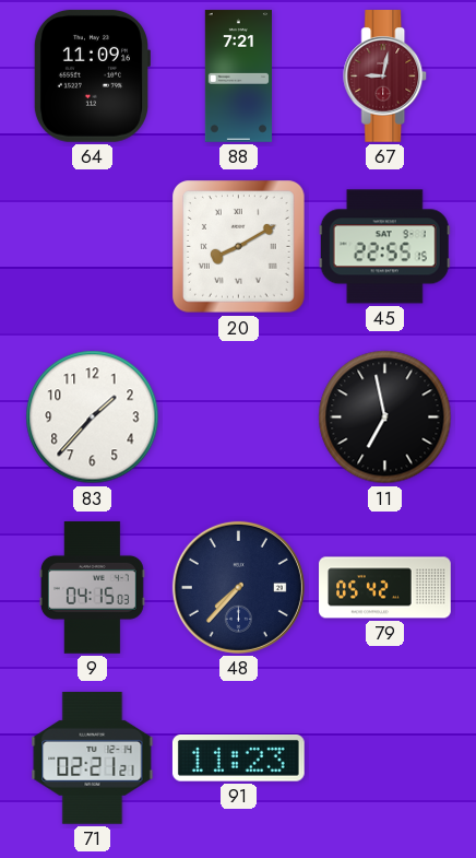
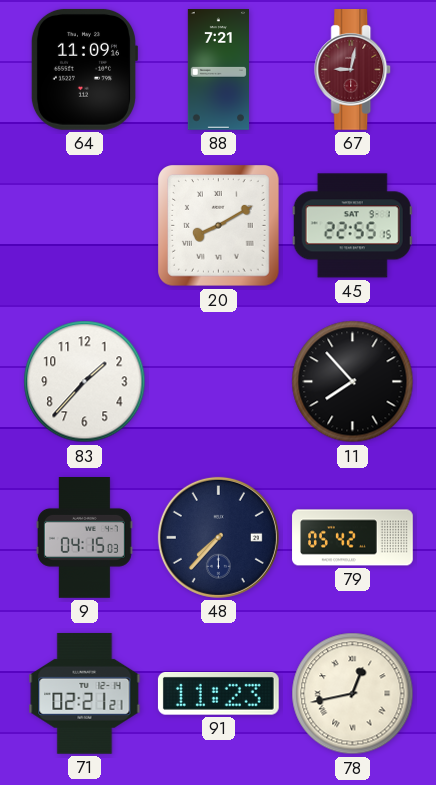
11: 6:58 -> 7:53 (353, 382)
78: none -> 12:43 (353, 694)
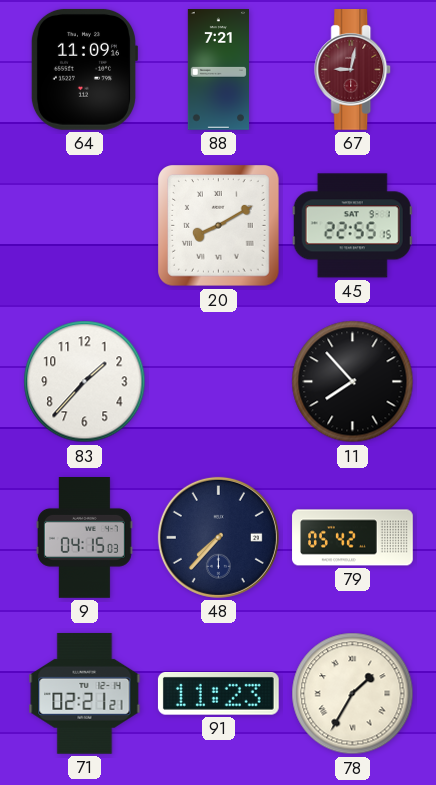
78: 12:43 -> 1:35 (353, 694)
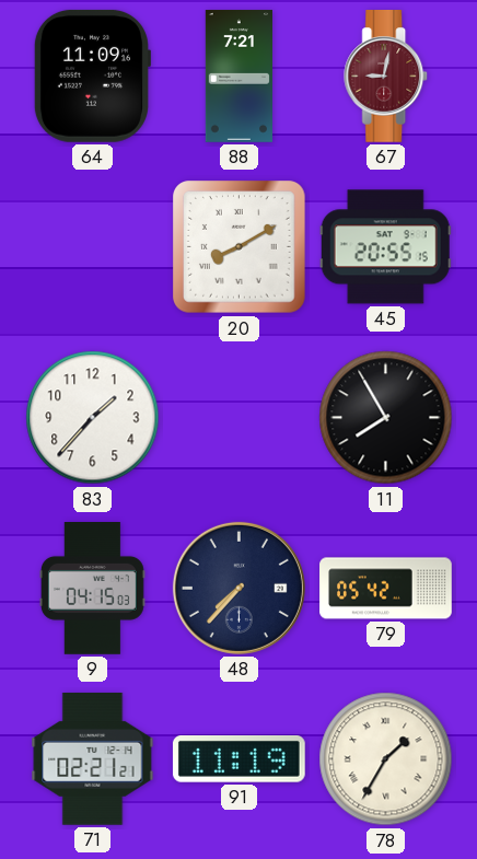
45: 22:55 -> 20:55 (385, 247)
11: 7:53 -> 7:55 (386, 418)
91: 11:23 -> 11:19 (238, 759)
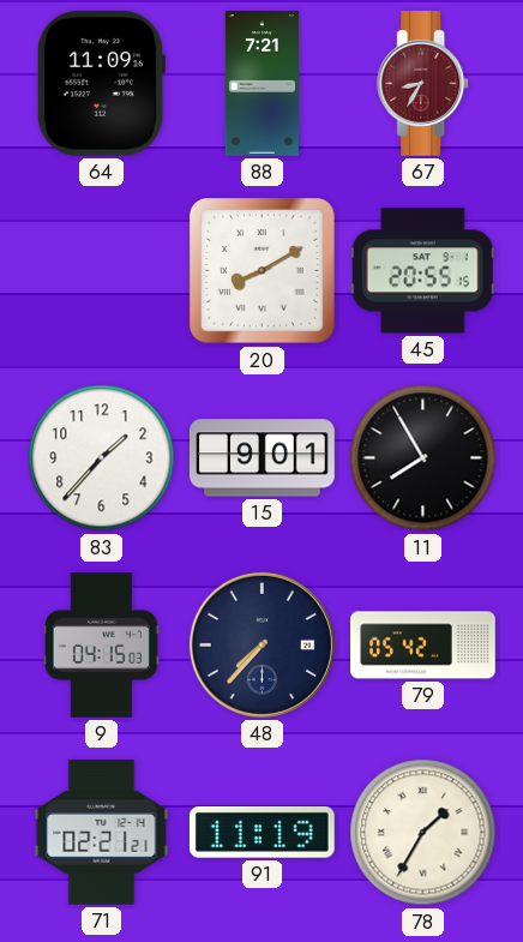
67: 9:02 -> 8:35 (423, 84)
15: none -> 9:01 (263, 458)
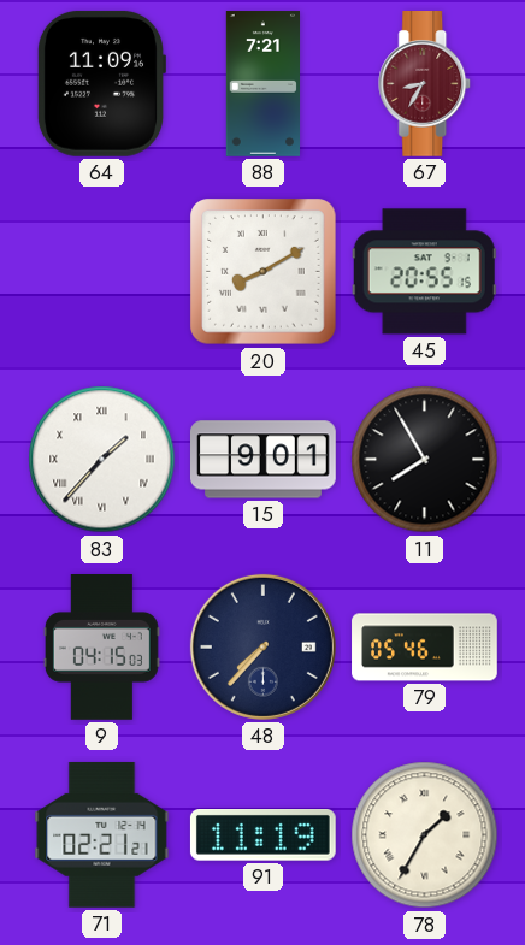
83 numerals: Arabic -> Roman (102, 460)
79: 05:42 -> 05:46 (425, 648)
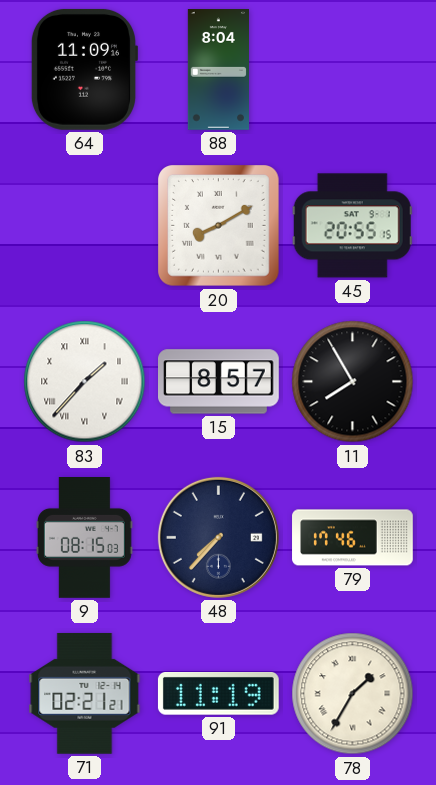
88: 7:21 -> 8:04 (218, 70)
67: 8:35 -> none (425, 84)
15: 9:01 -> 8:57 (219, 382)
9: 04:15 -> 08:15 (84, 538)
79: 05:46 -> 17:46 (353, 538)
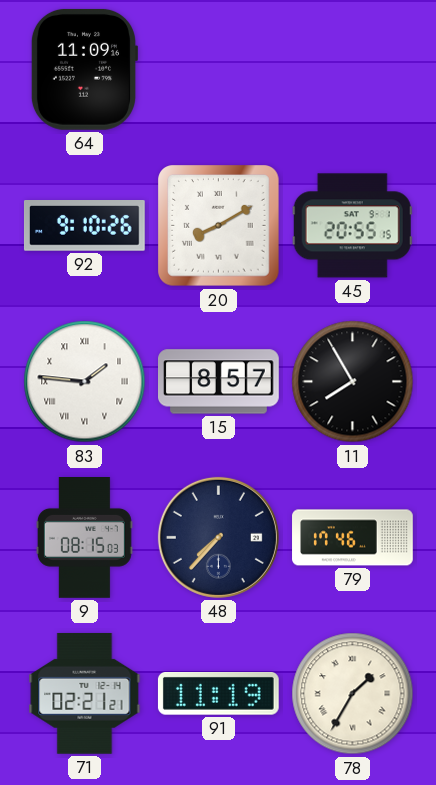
88: 8:04 -> none (218, 70)
92: none -> 9:10 (84, 226)
83: 1:37 -> 1:46 (85, 382)
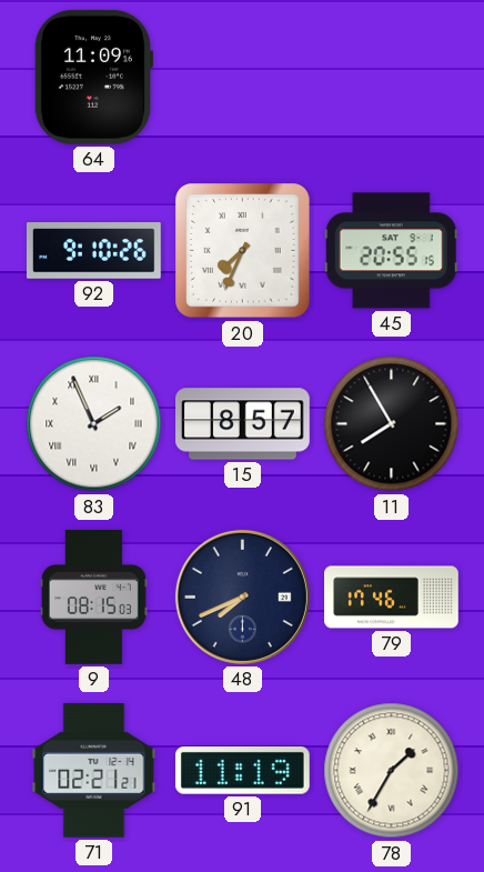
20: 8:10 -> 7:34 (243, 251)
83: 1:46 -> 1:56 (94, 424)
48: 7:37 -> 7:41 (242, 597)
